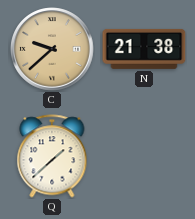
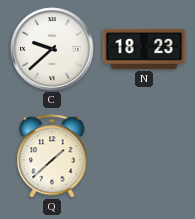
C dial: champagne -> white (52, 49)
N: 21:38 -> 18:23 (144, 49)
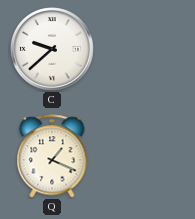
N: 18:23 -> none (144, 49)
Q: 1:38 -> 1:19 (52, 156)
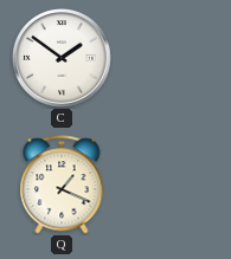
C: 9:38 -> 1:51 (62, 58)
